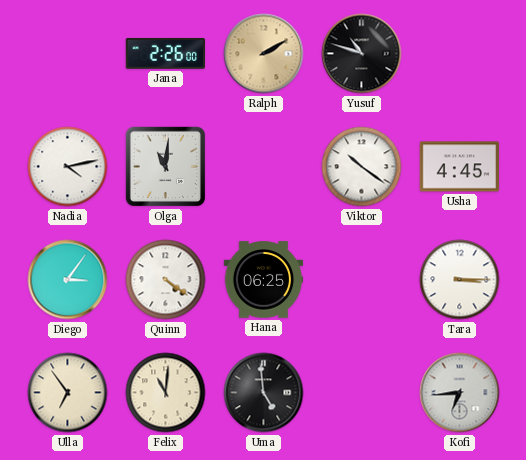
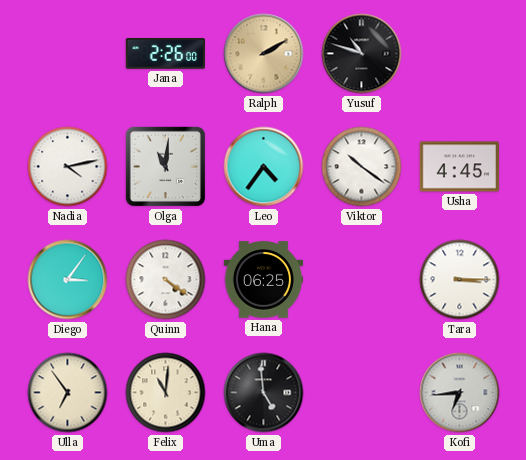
Leo: none -> 4:36 (264, 167)
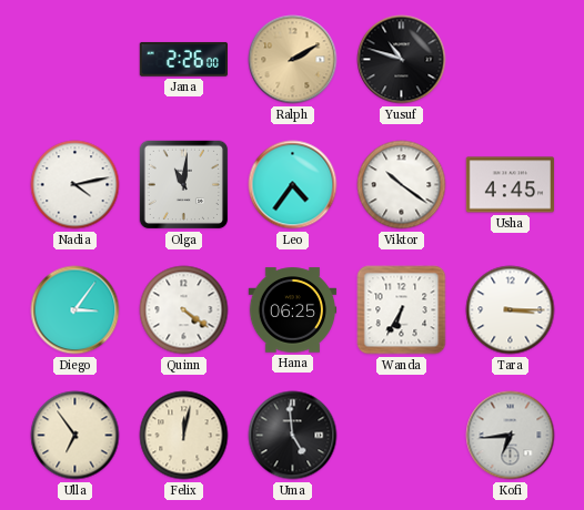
Wanda: none -> 6:35 (402, 310)
Felix: 11:01 -> 12:02 (184, 436)
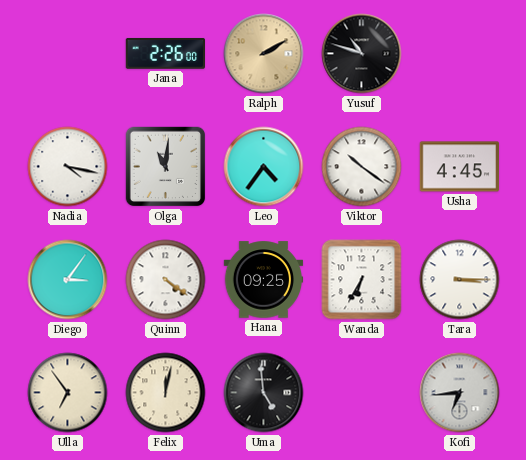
Nadia: 4:13 -> 4:17 (68, 167)
Hana: 06:25 -> 09:25 (264, 280)
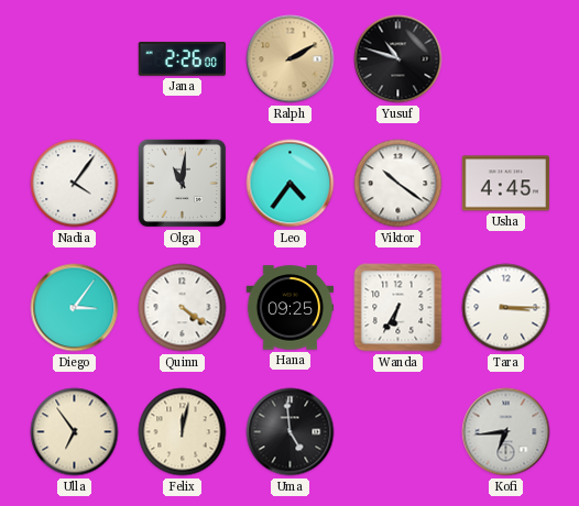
Nadia: 4:17 -> 4:06 (75, 184)
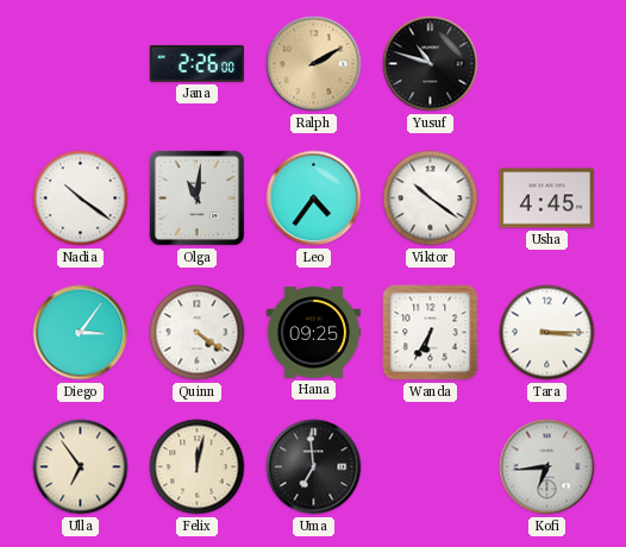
Nadia: 4:06 -> 10:21 (81, 199)
Uma: 4:59 -> 6:59 (314, 467)
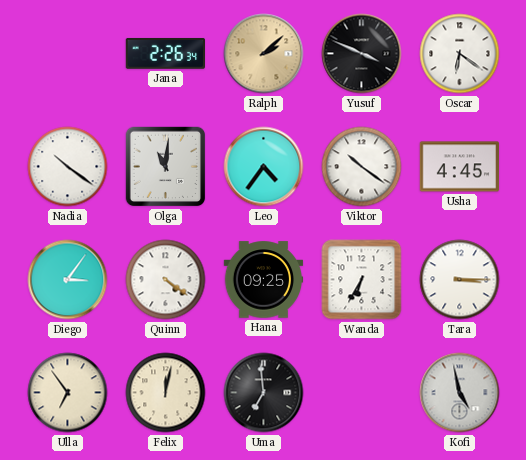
Jana: 2:26:00 -> 2:26:34 (165, 54)
Ralph: 2:10 -> 2:08 (264, 54)
Yusuf: 10:48 -> 3:49 (362, 54)
Oscar: none -> 6:21 (460, 54)
Kofi: 6:44 -> 4:58 (460, 393)
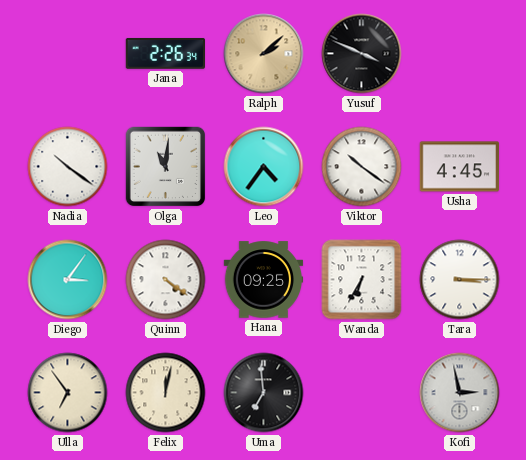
Oscar: 6:21 -> none (460, 54)
Kofi: 4:58 -> 2:58 (460, 393)
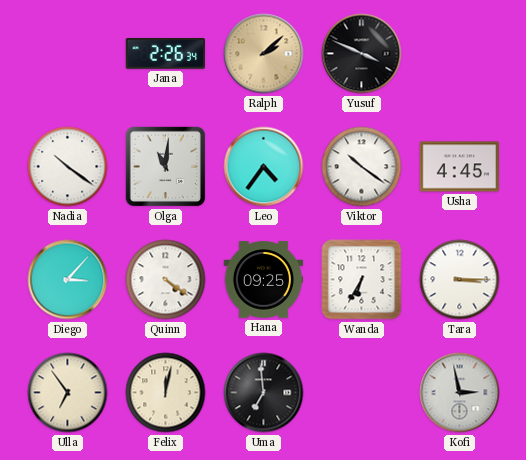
Diego: 3:06 -> 3:07 (68, 280)
